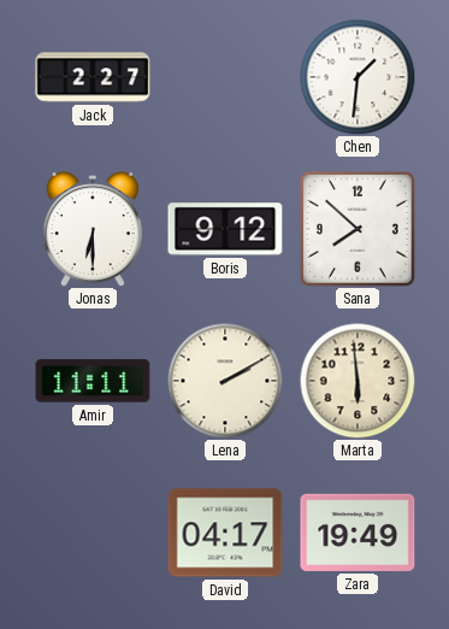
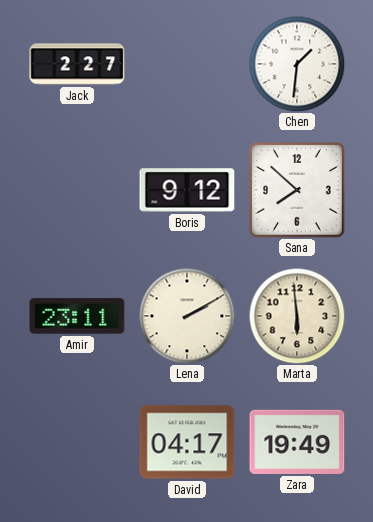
Jonas: 6:30 -> none (93, 229)
Amir: 11:11 -> 23:11 (77, 316)
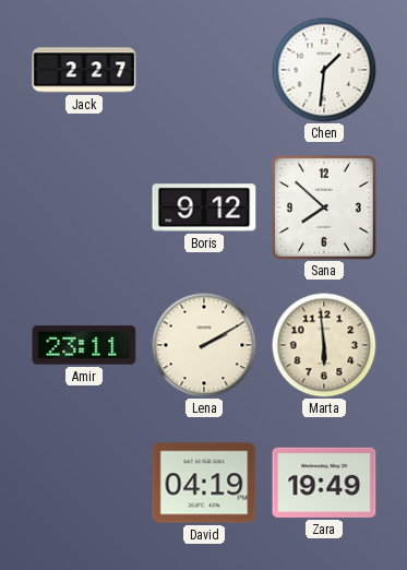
David: 04:17 -> 04:19 (204, 483)
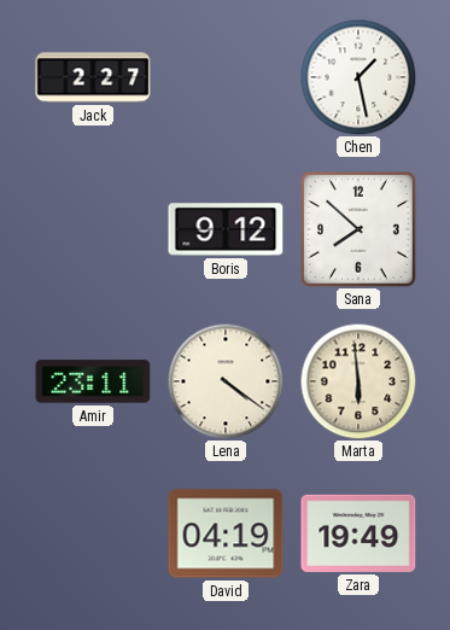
Chen: 1:31 -> 1:28 (358, 77)
Lena: 2:10 -> 4:21 (226, 381)
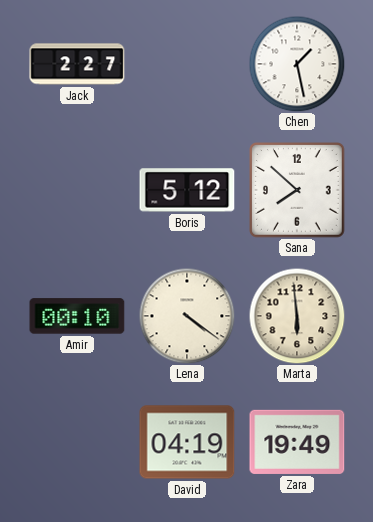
Boris: 9:12 -> 5:12 (187, 190)
Amir: 23:11 -> 00:10 (77, 316)
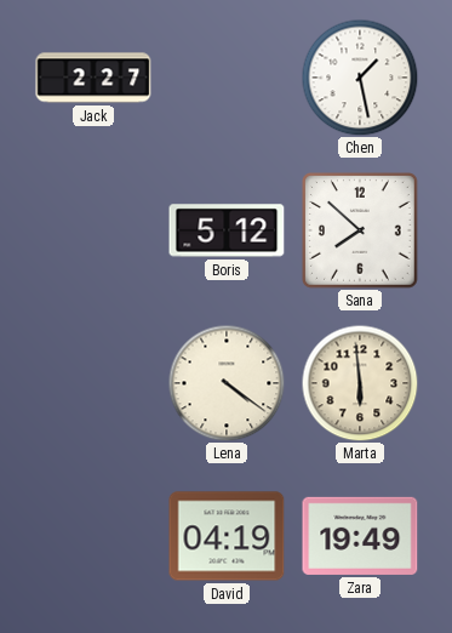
Amir: 00:10 -> none (77, 316)
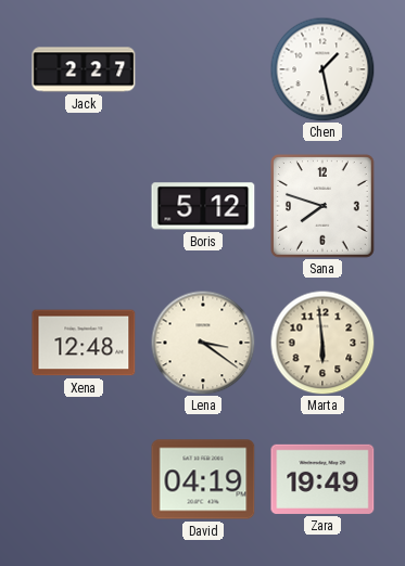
Sana: 7:52 -> 7:48 (324, 207)
Xena: none -> 12:48 (84, 343)
Lena: 4:21 -> 3:21 (203, 343)
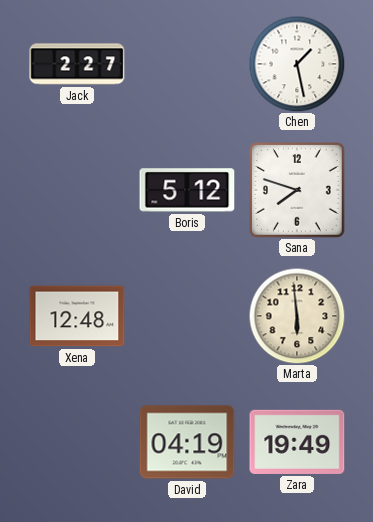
Lena: 3:21 -> none (203, 343)
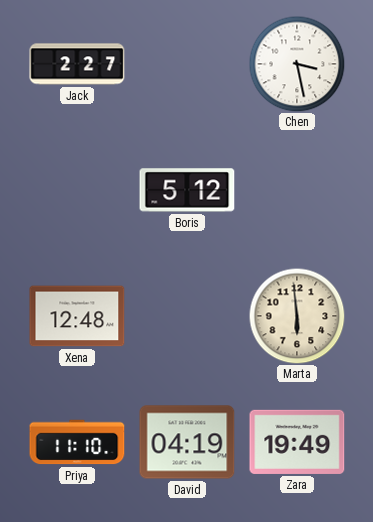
Chen: 1:28 -> 3:28 (297, 64)
Sana: 7:48 -> none (298, 191)
Priya: none -> 11:10 (77, 442)
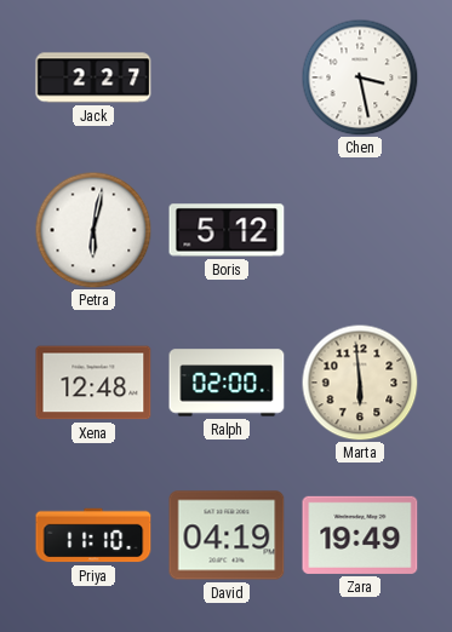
Petra: none -> 6:02 (93, 230)
Ralph: none -> 02:00 (227, 383)
